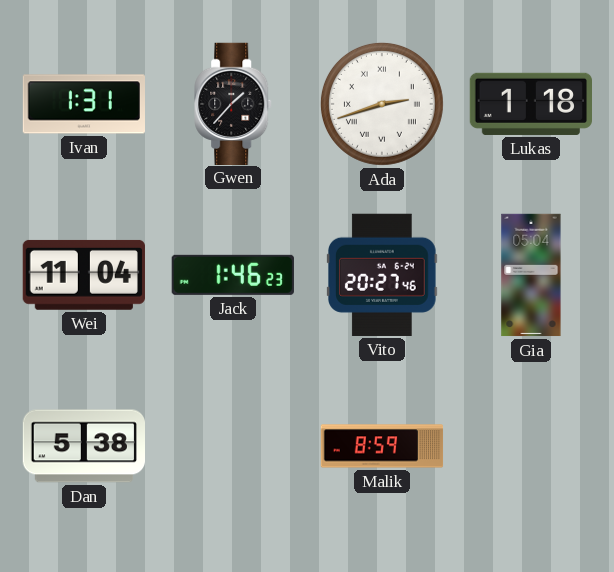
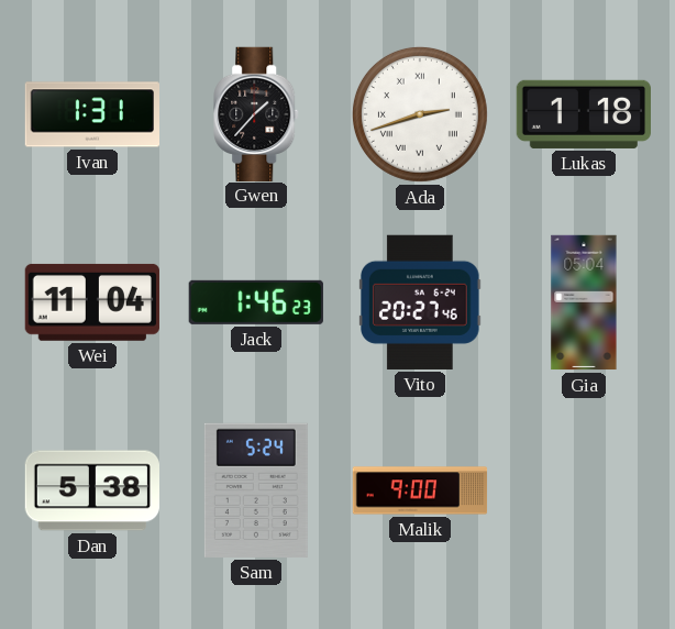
Sam: none -> 5:24 (256, 490)
Malik: 8:59 -> 9:00 (420, 490)
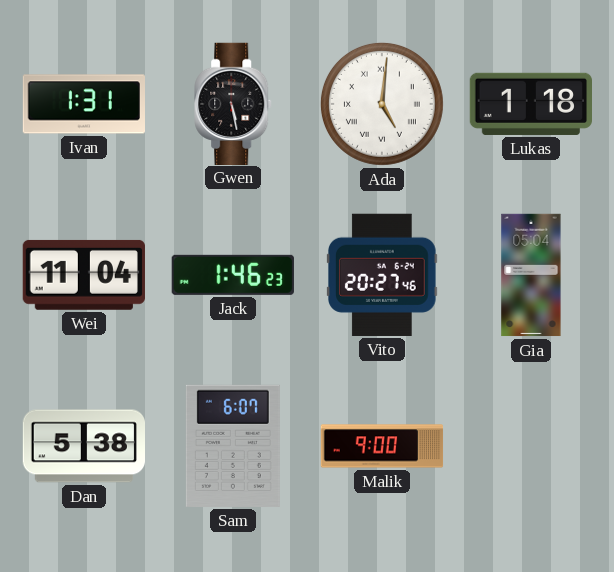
Gwen: 1:37 -> 5:28 (234, 103)
Ada: 2:42 -> 5:01 (382, 104)
Sam: 5:24 -> 6:07 (233, 446)
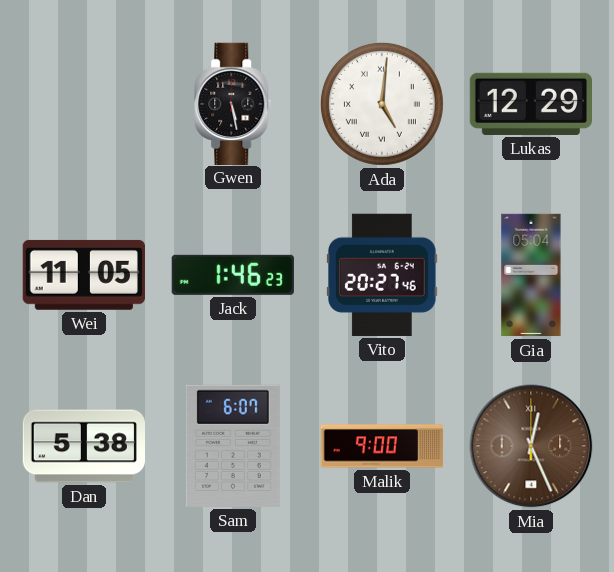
Ivan: 1:31 -> none (83, 104)
Lukas: 1:18 -> 12:29 (530, 104)
Wei: 11:04 -> 11:05 (84, 275)
Mia: none -> 12:26 (531, 446)
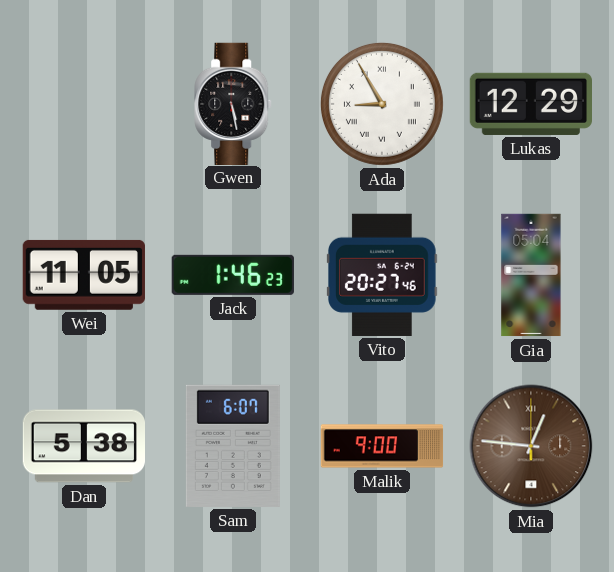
Ada: 5:01 -> 8:55 (382, 104)
Mia: 12:26 -> 12:46 (531, 446)
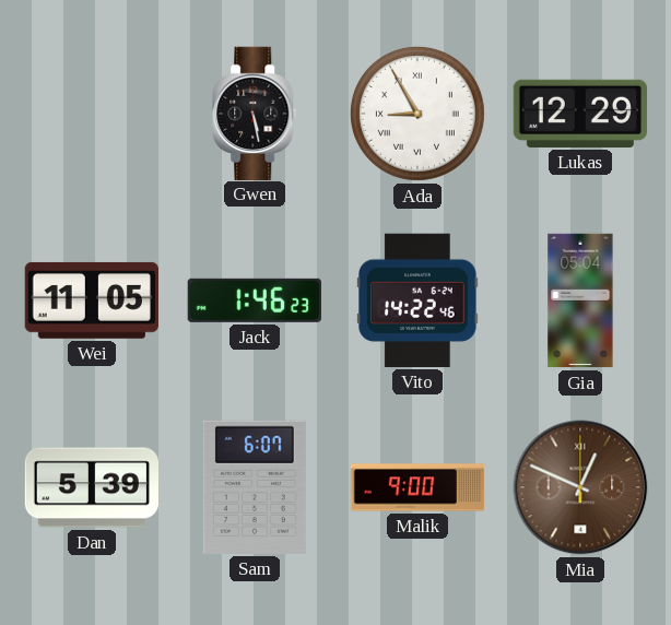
Vito: 20:27 -> 14:22 (419, 300)
Dan: 5:38 -> 5:39 (91, 487)
Mia: 12:46 -> 12:49 (580, 487)
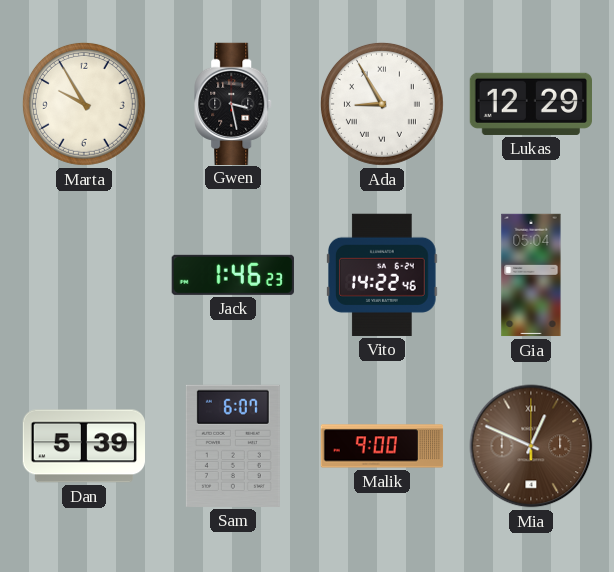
Marta: none -> 9:55 (84, 104)
Gwen: 5:28 -> 3:28 (234, 103)
Wei: 11:05 -> none (92, 300)
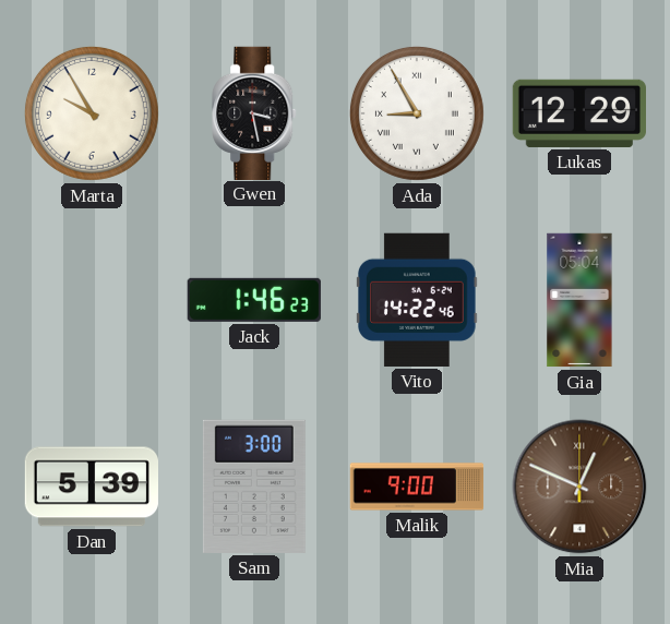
Sam: 6:07 -> 3:00 (254, 487)
